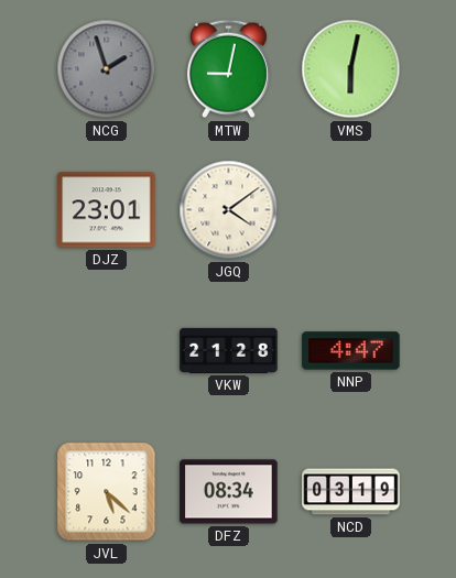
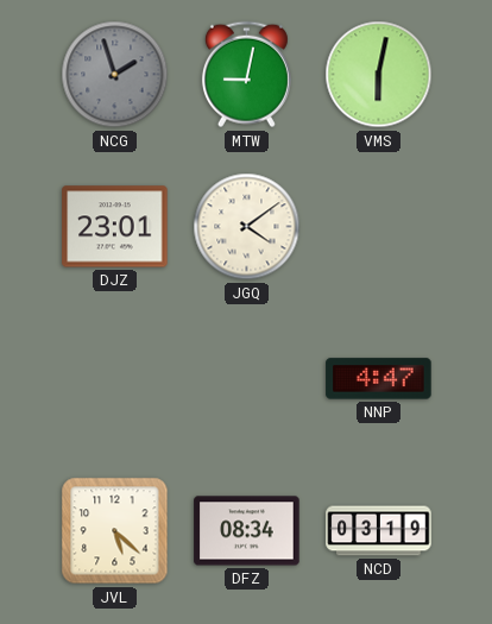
VKW: 21:28 -> none (229, 350)
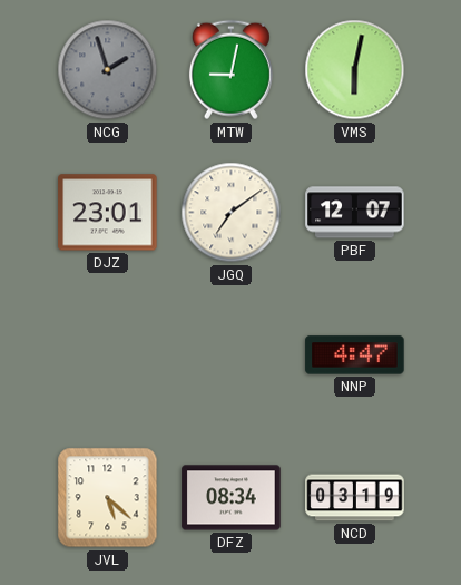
JGQ: 4:09 -> 7:09 (232, 213)
PBF: none -> 12:07 (355, 213)
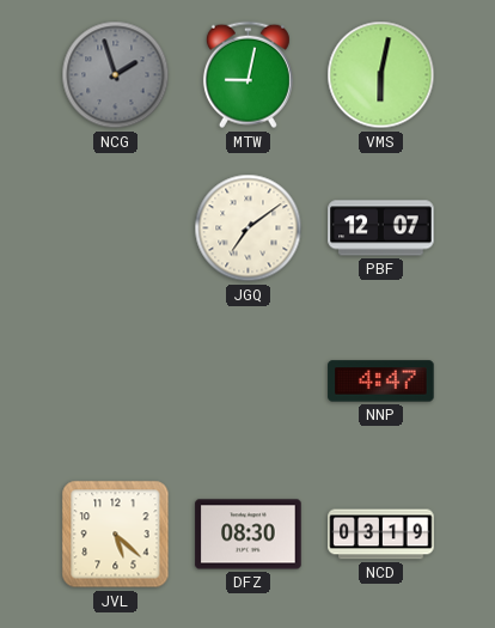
DJZ: 23:01 -> none (108, 213)
DFZ: 08:34 -> 08:30 (249, 535)
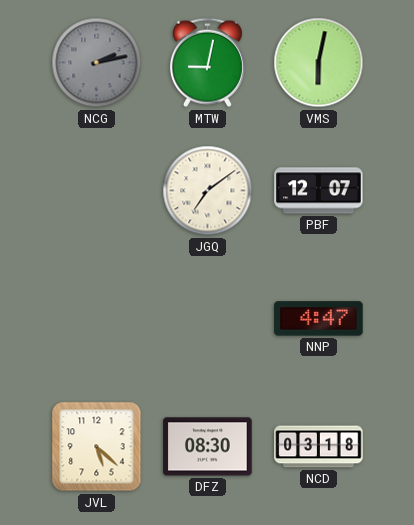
NCG: 1:57 -> 2:13 (97, 63)
NCD: 03:19 -> 03:18 (319, 447)
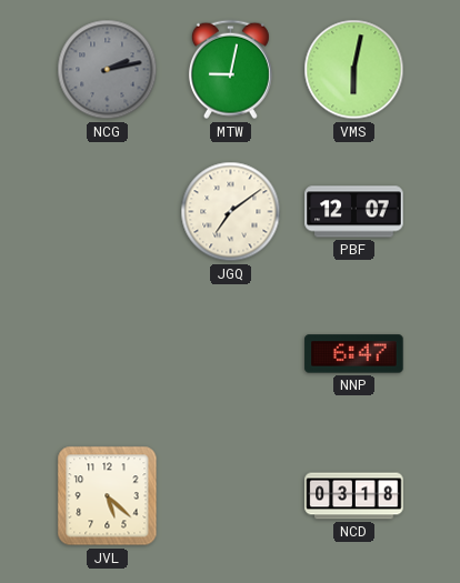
NNP: 4:47 -> 6:47 (354, 354)
DFZ: 08:30 -> none (208, 447)
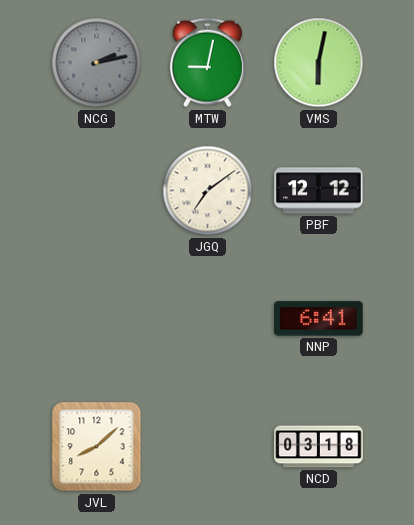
PBF: 12:07 -> 12:12 (319, 191)
NNP: 6:47 -> 6:41 (319, 319)
JVL: 5:22 -> 8:08 (97, 447)
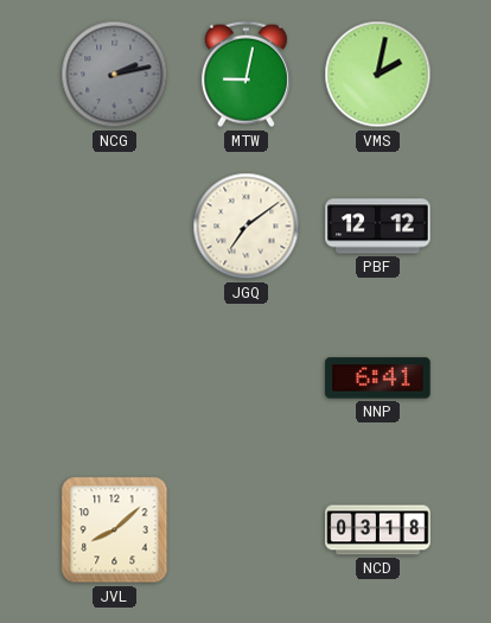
VMS: 6:02 -> 2:02 (378, 75)
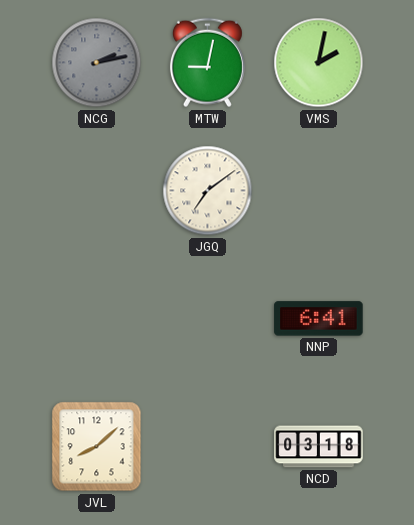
PBF: 12:12 -> none (378, 227)
